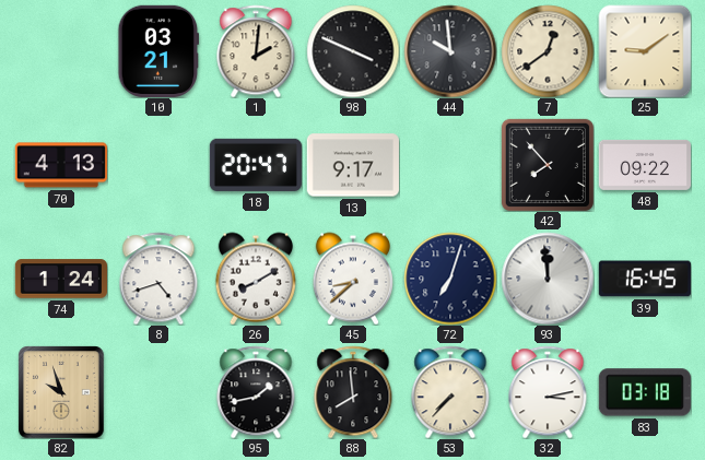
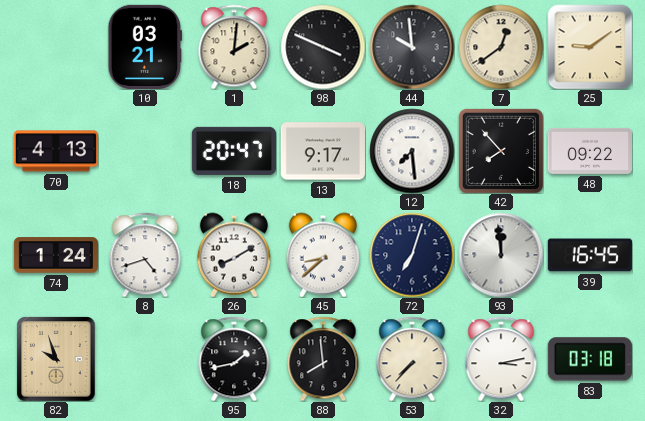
12: none -> 7:29 (412, 151)
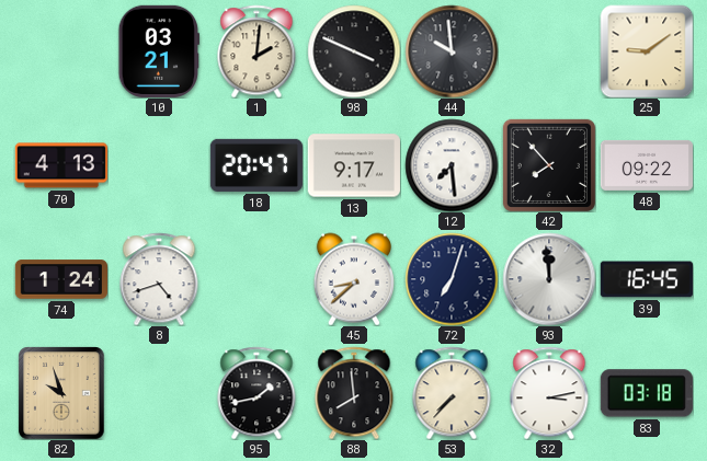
7: 12:39 -> none (501, 47)
26: 8:10 -> none (234, 255)
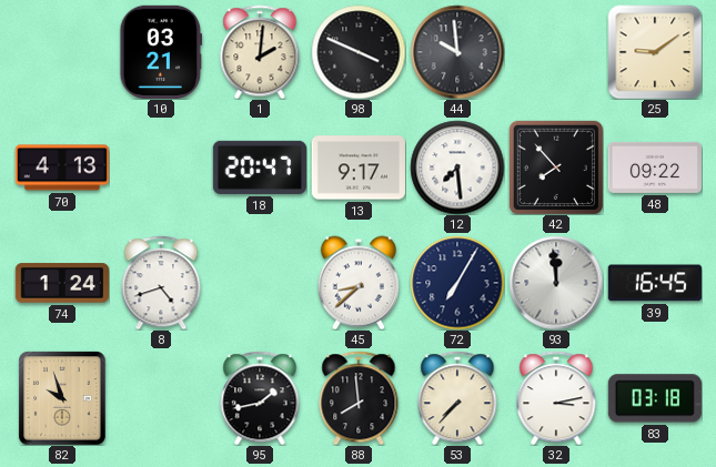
72: 7:03 -> 7:05 (457, 283)
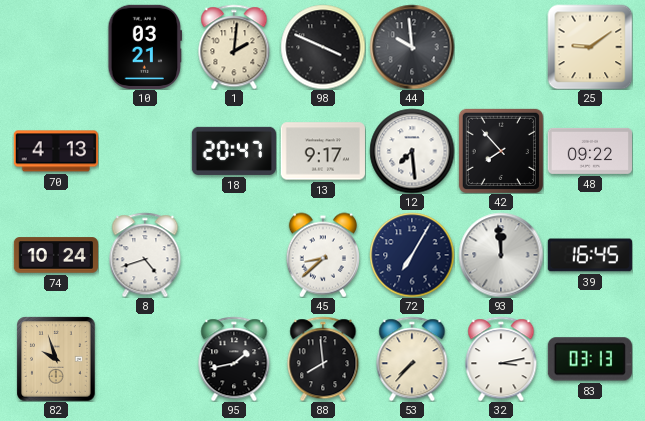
74: 1:24 -> 10:24 (55, 255)
83: 03:18 -> 03:13 (590, 359)
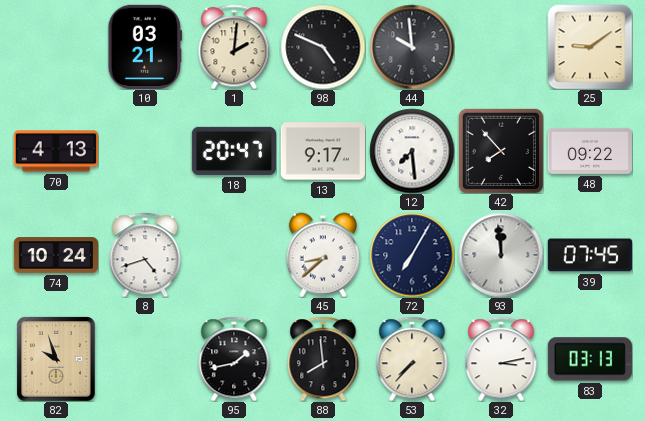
98: 3:49 -> 4:49 (323, 47)
39: 16:45 -> 07:45 (590, 255)
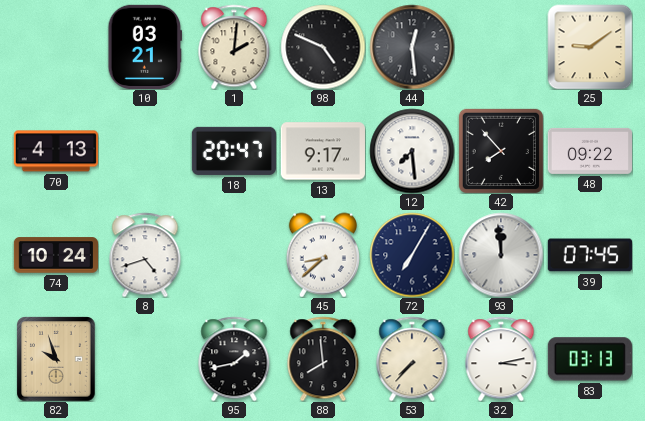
44: 9:59 -> 12:29 (412, 47)
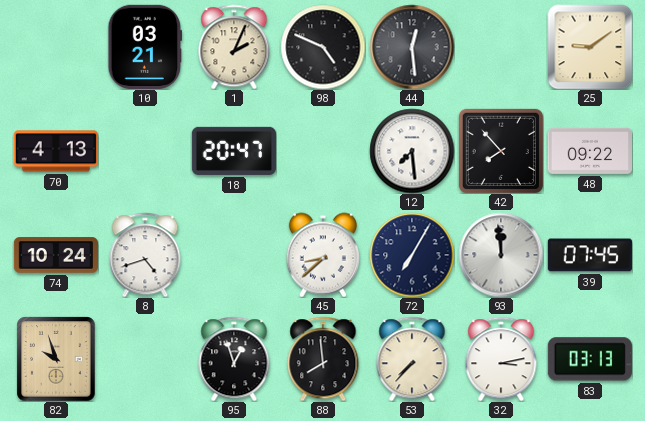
1: 2:01 -> 2:04 (234, 47)
13: 9:17 -> none (323, 151)
95: 1:43 -> 12:57 (234, 359)
